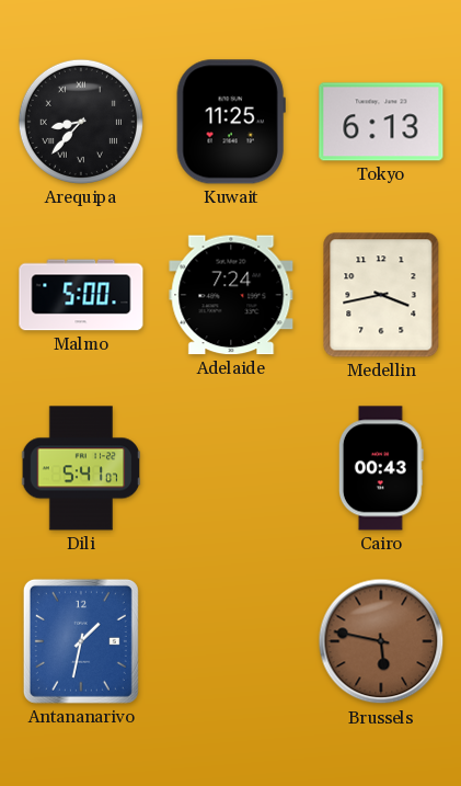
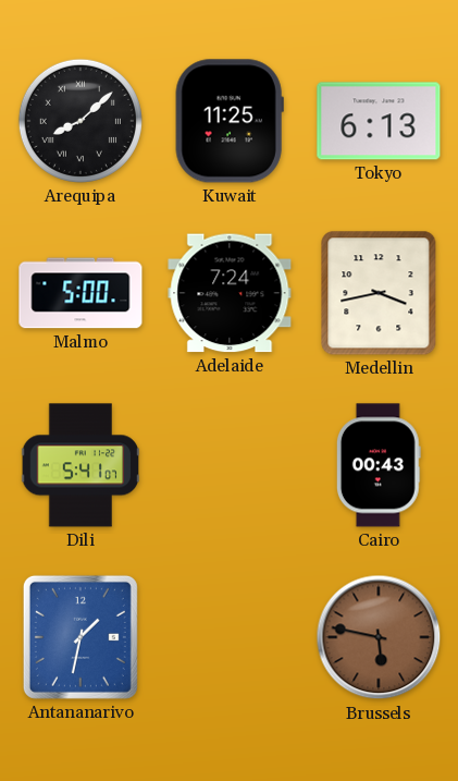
Arequipa: 8:37 -> 8:08 (81, 121)
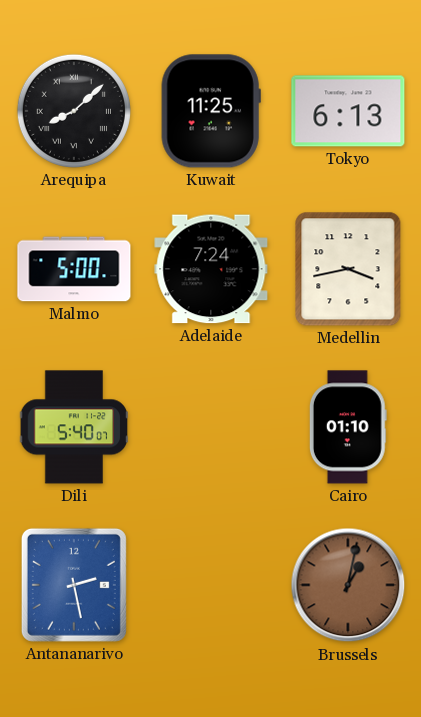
Dili: 5:41 -> 5:40 (74, 427)
Cairo: 00:43 -> 01:10 (348, 427)
Antananarivo: 1:32 -> 2:28 (74, 585)
Brussels: 5:47 -> 1:02 (348, 585)
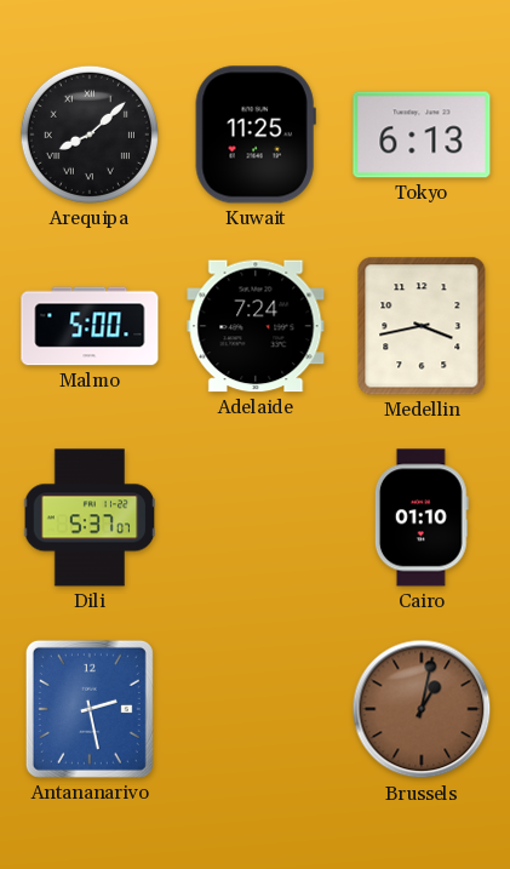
Dili: 5:40 -> 5:37 (90, 518)
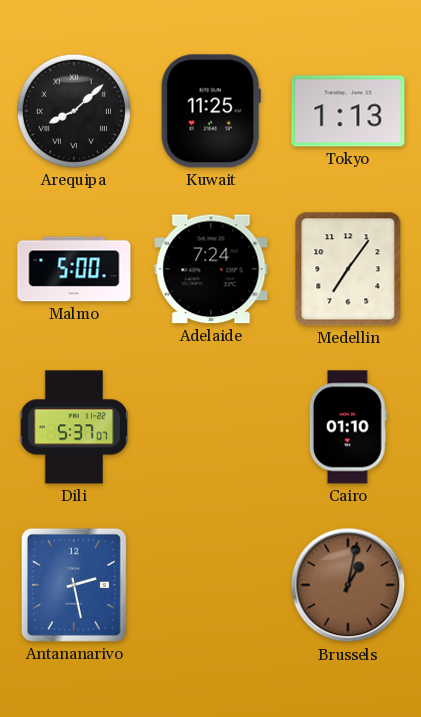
Tokyo: 6:13 -> 1:13 (348, 111)
Medellin: 3:43 -> 7:06 (348, 269)
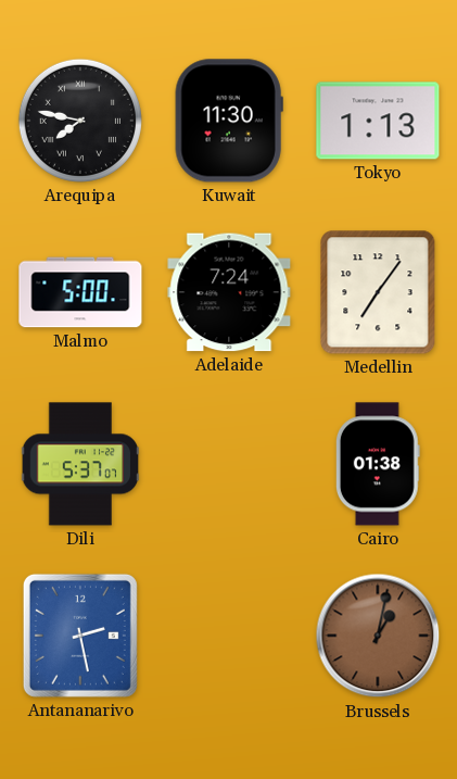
Arequipa: 8:08 -> 7:47 (80, 121)
Kuwait: 11:25 -> 11:30 (229, 121)
Cairo: 01:10 -> 01:38 (378, 464)
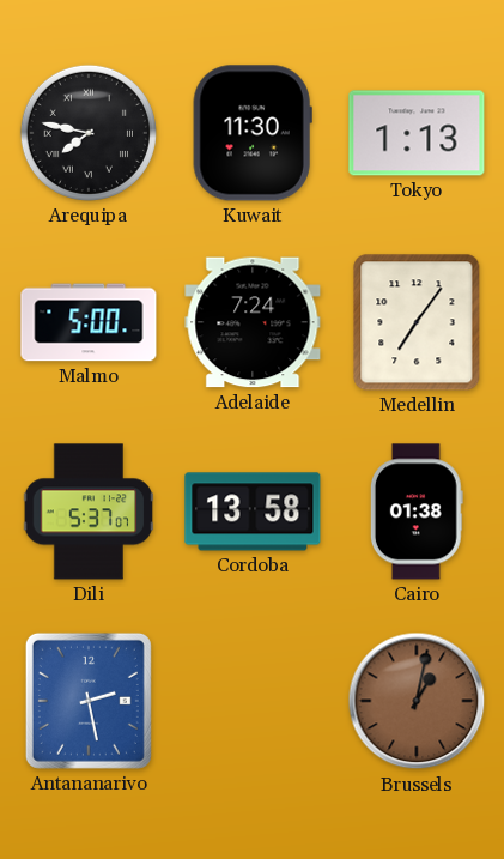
Cordoba: none -> 13:58 (253, 512)
